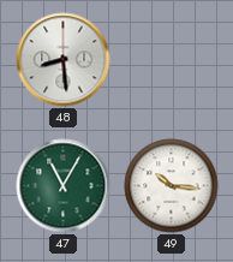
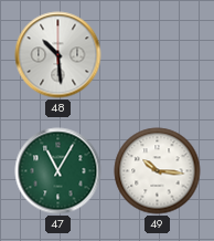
48: 8:29 -> 10:29 (58, 55)
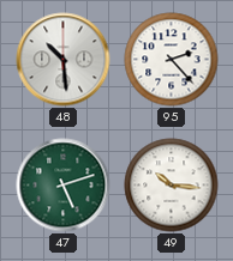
95: none -> 2:23 (172, 60)
47: 11:05 -> 5:12 (64, 186)
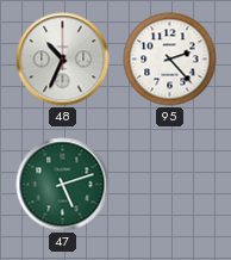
48: 10:29 -> 10:34 (63, 60)
49: 10:16 -> none (172, 186)
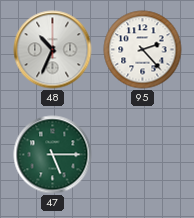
47: 5:12 -> 5:15 (53, 155)
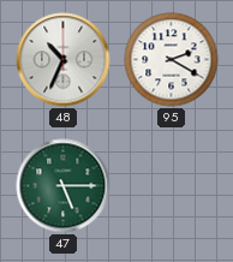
95: 2:23 -> 2:20 (172, 60)
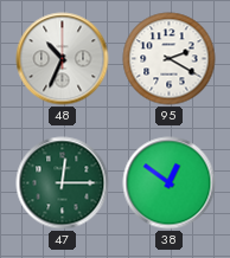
47: 5:15 -> 12:15 (63, 183)
38: none -> 12:51 (170, 183)
